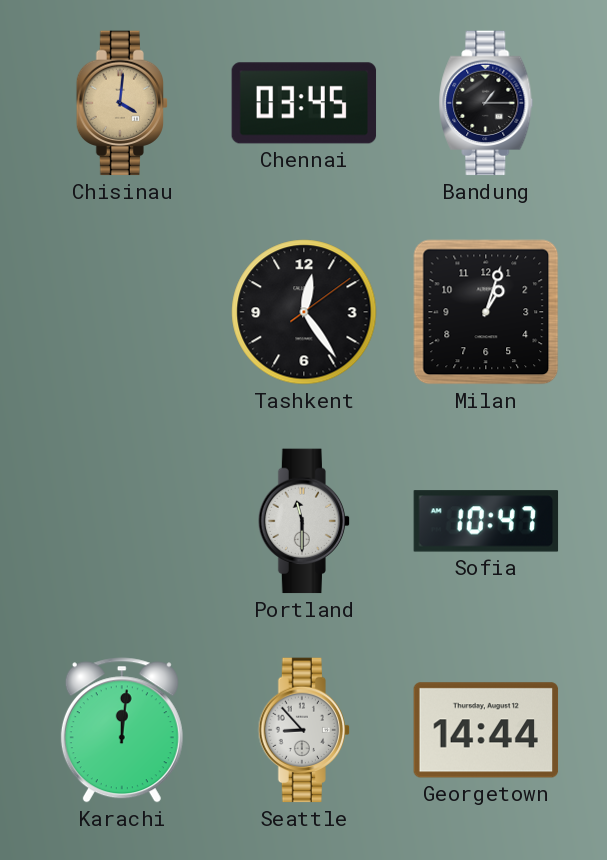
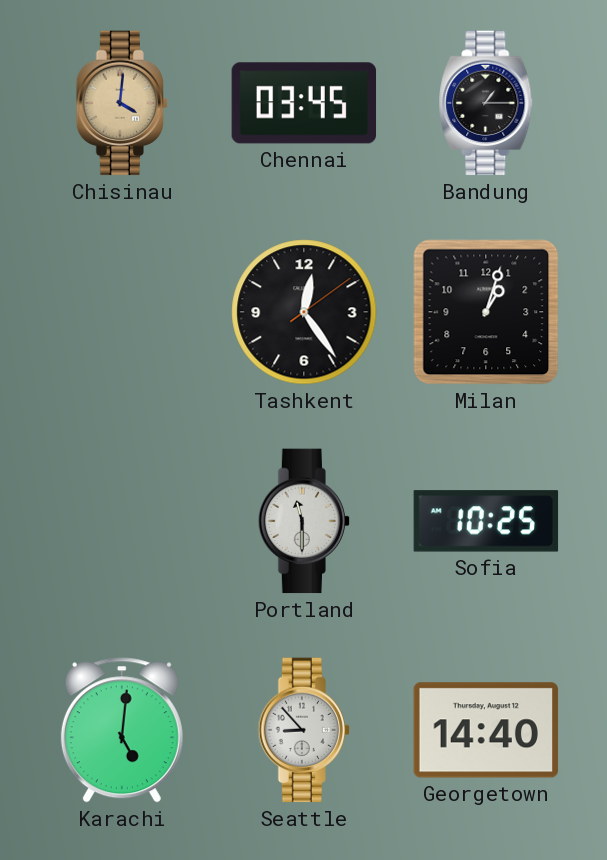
Sofia: 10:47 -> 10:25 (486, 521)
Karachi: 12:01 -> 5:01 (122, 730)
Georgetown: 14:44 -> 14:40 (486, 730)
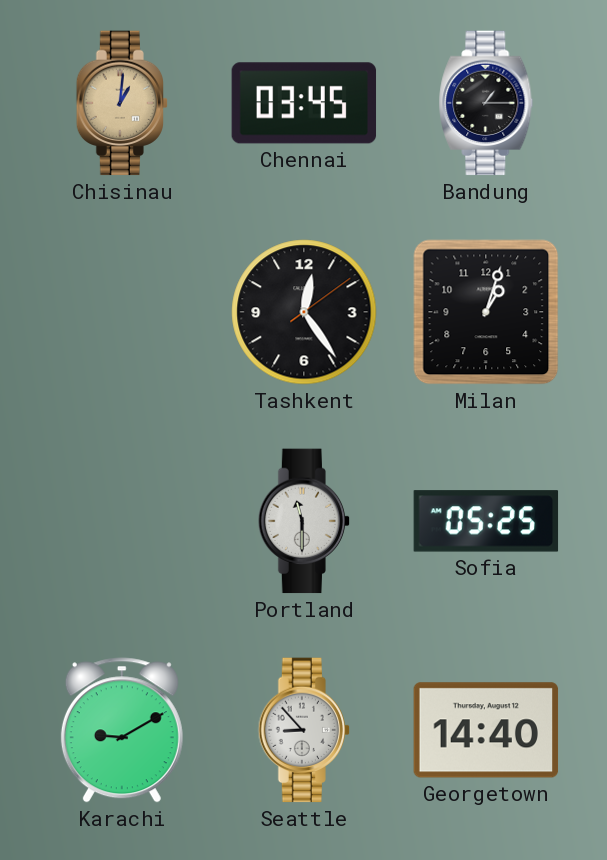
Chisinau: 4:01 -> 1:01 (122, 103)
Sofia: 10:25 -> 05:25 (486, 521)
Karachi: 5:01 -> 9:10 (122, 730)
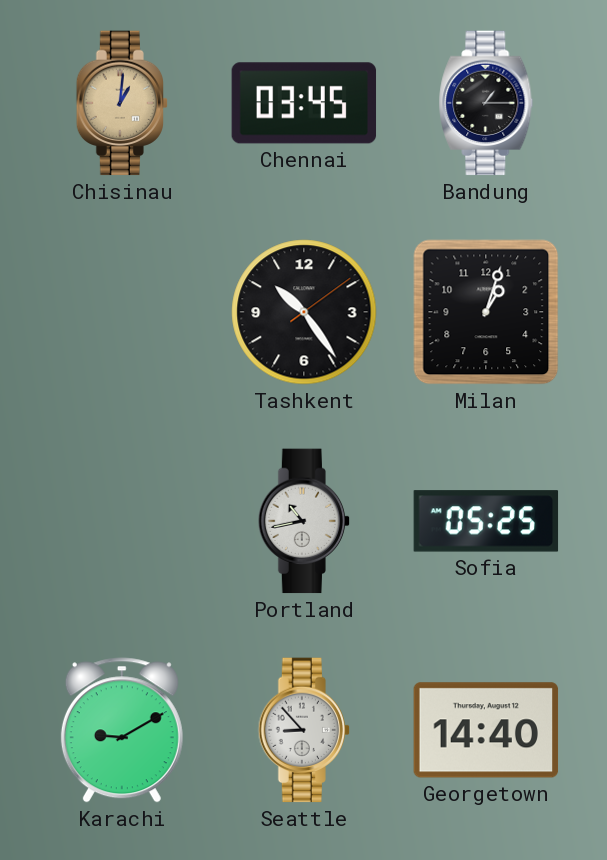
Tashkent: 12:24 -> 10:24 (304, 312)
Portland: 11:30 -> 10:43 (304, 521)
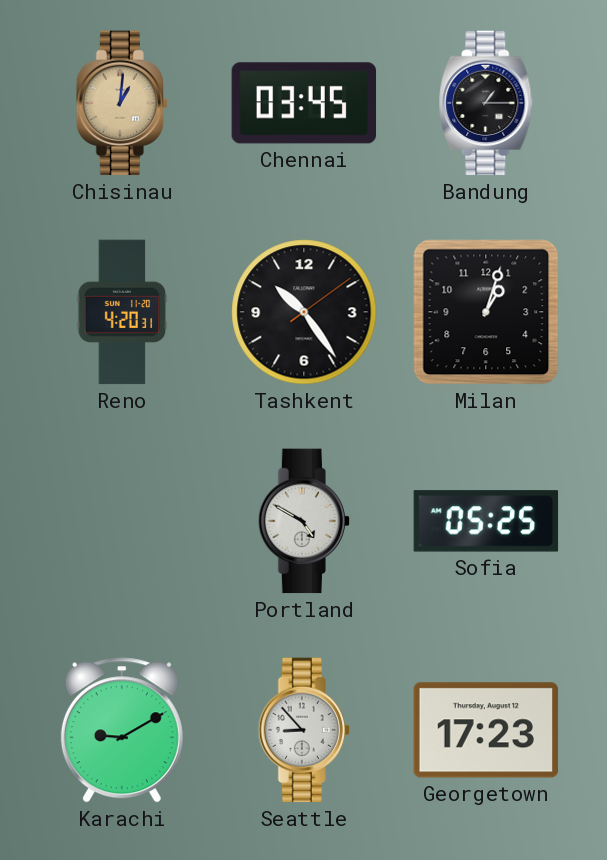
Reno: none -> 4:20 (122, 312)
Portland: 10:43 -> 4:50 (304, 521)
Georgetown: 14:40 -> 17:23 (486, 730)
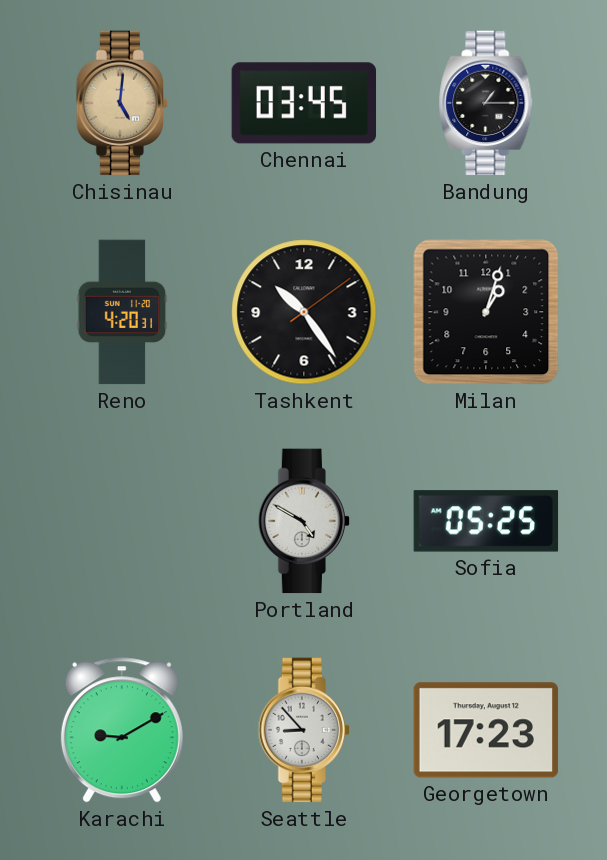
Chisinau: 1:01 -> 5:01 (122, 103)
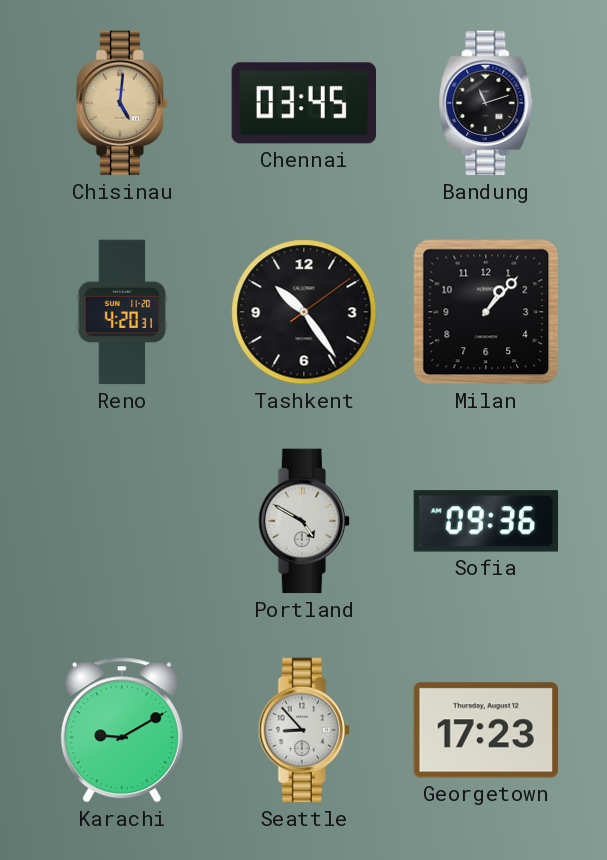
Bandung: 1:15 -> 11:12 (486, 103)
Milan: 1:03 -> 1:07 (486, 312)
Sofia: 05:25 -> 09:36 (486, 521)
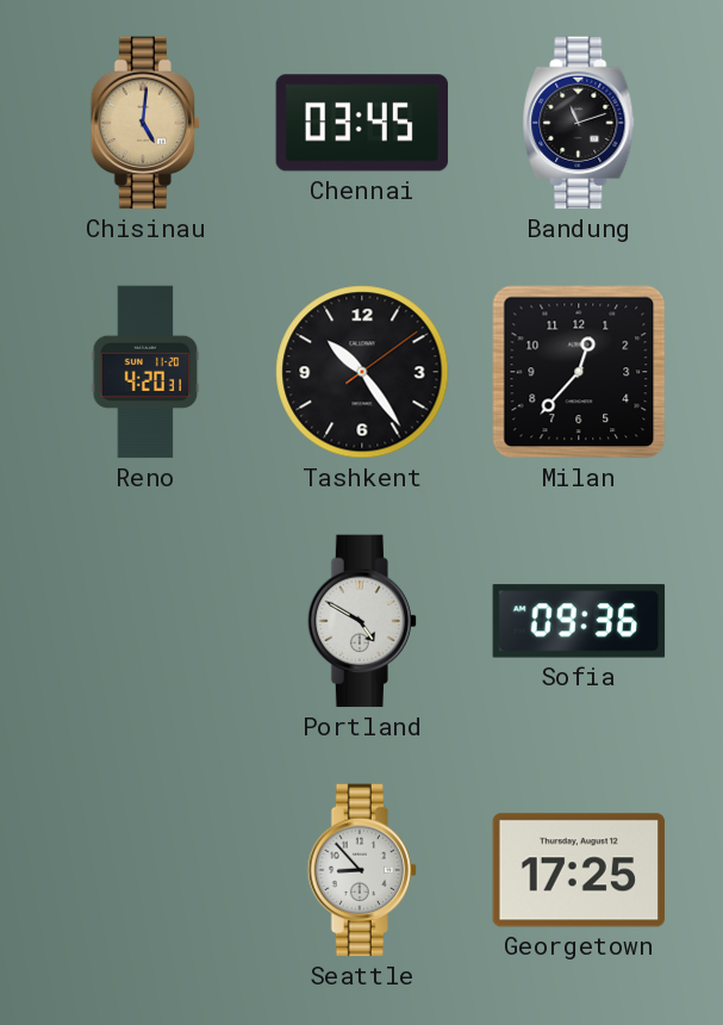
Milan: 1:07 -> 12:37 (579, 372)
Karachi: 9:10 -> none (122, 730)
Georgetown: 17:23 -> 17:25 (579, 870)
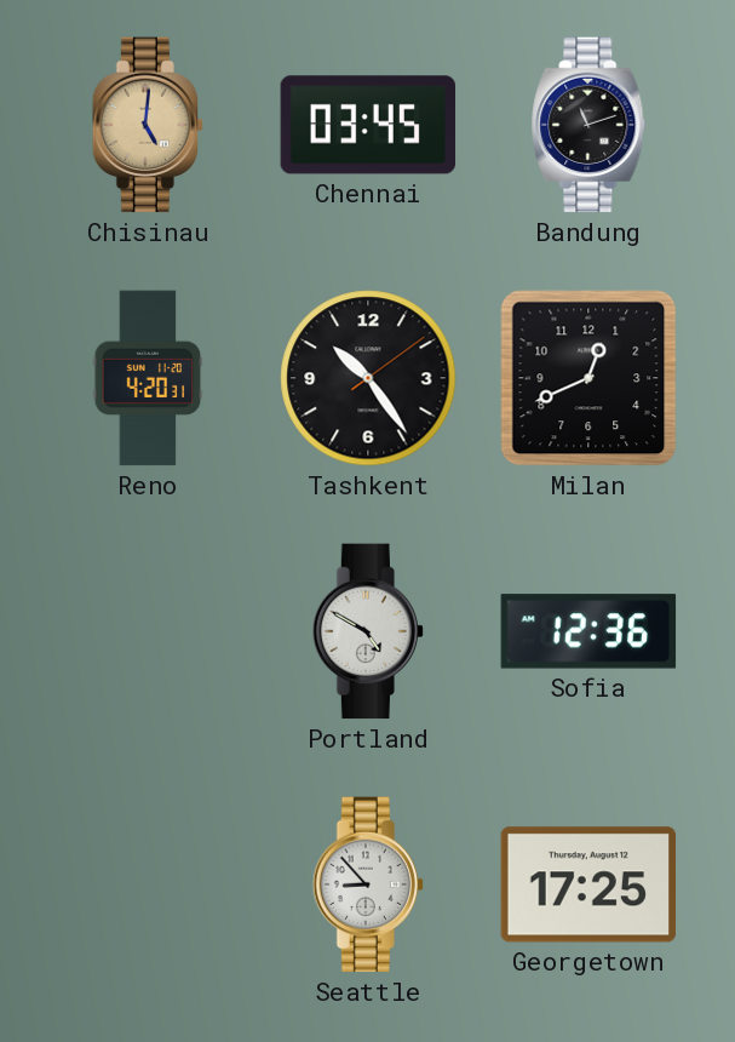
Milan: 12:37 -> 12:41 (588, 378)
Sofia: 09:36 -> 12:36 (588, 631)
